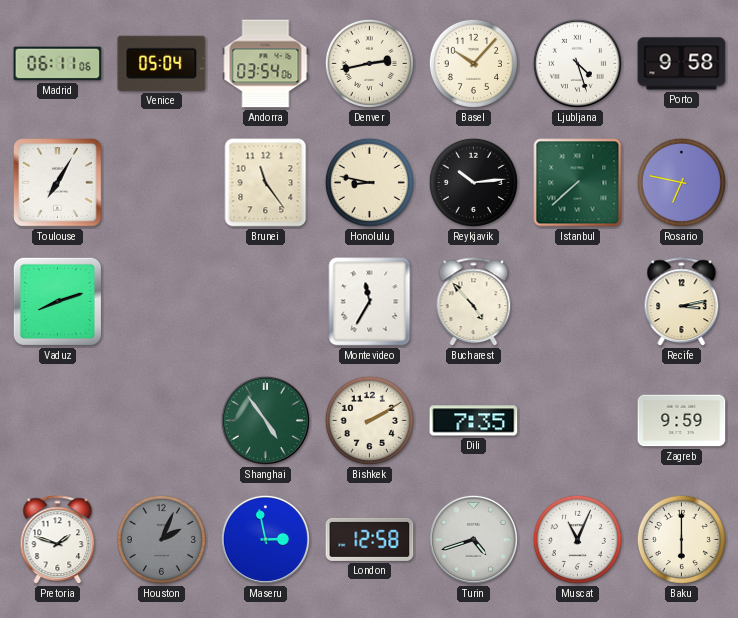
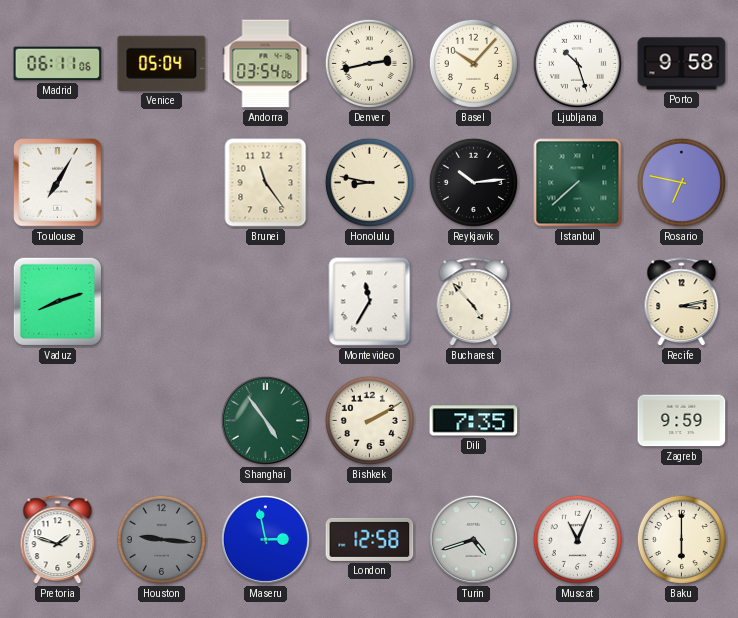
Ljubljana: 4:27 -> 10:27 (577, 63)
Houston: 2:04 -> 9:16 (161, 539)
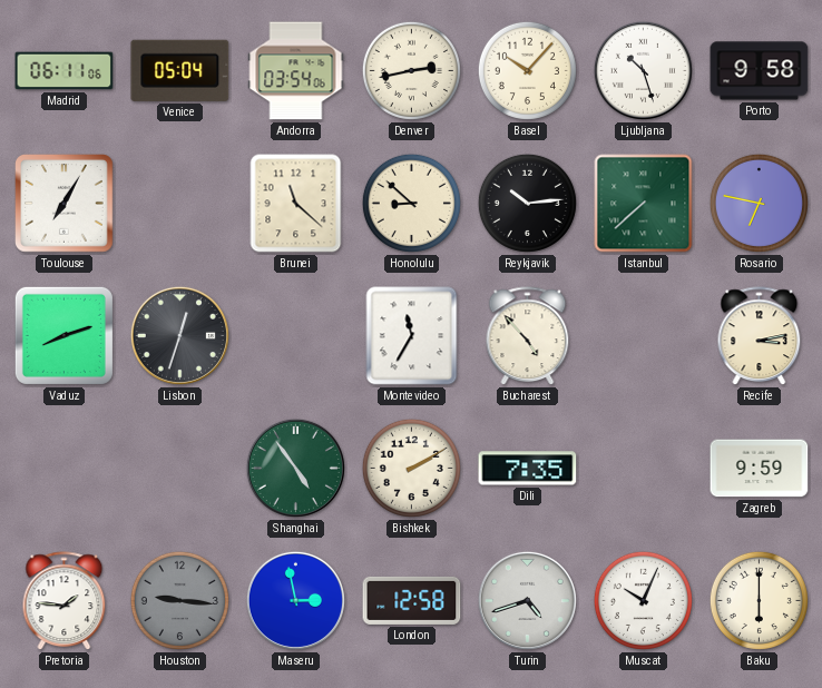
Brunei: 11:24 -> 11:22 (296, 204)
Honolulu: 8:47 -> 8:52 (411, 203)
Lisbon: none -> 12:33 (179, 335)
Pretoria: 1:48 -> 1:46 (65, 601)
Muscat: 11:04 -> 10:04 (643, 600)
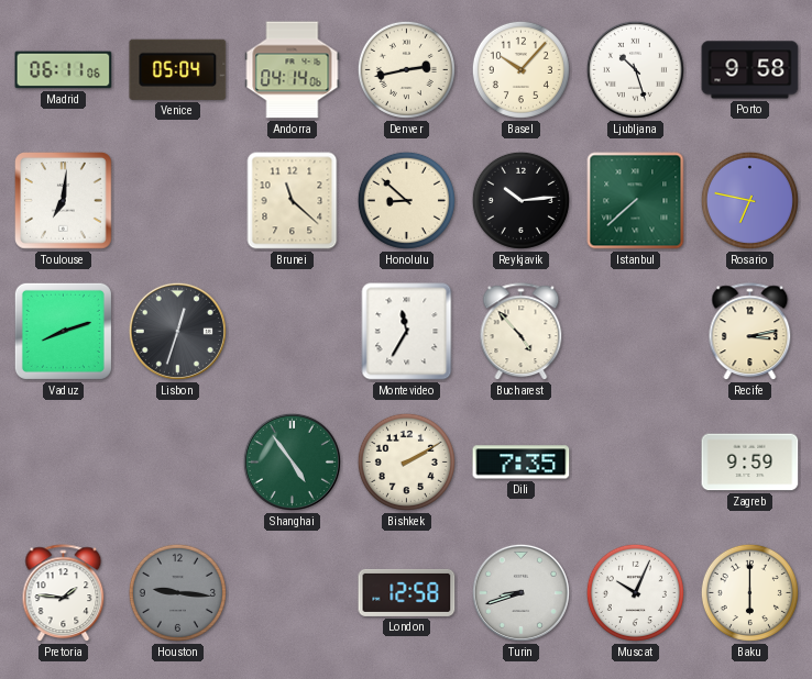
Andorra: 03:54 -> 04:14 (293, 70)
Toulouse: 7:05 -> 7:01 (64, 201)
Maseru: 2:58 -> none (295, 600)
Turin: 4:42 -> 8:42 (520, 592)
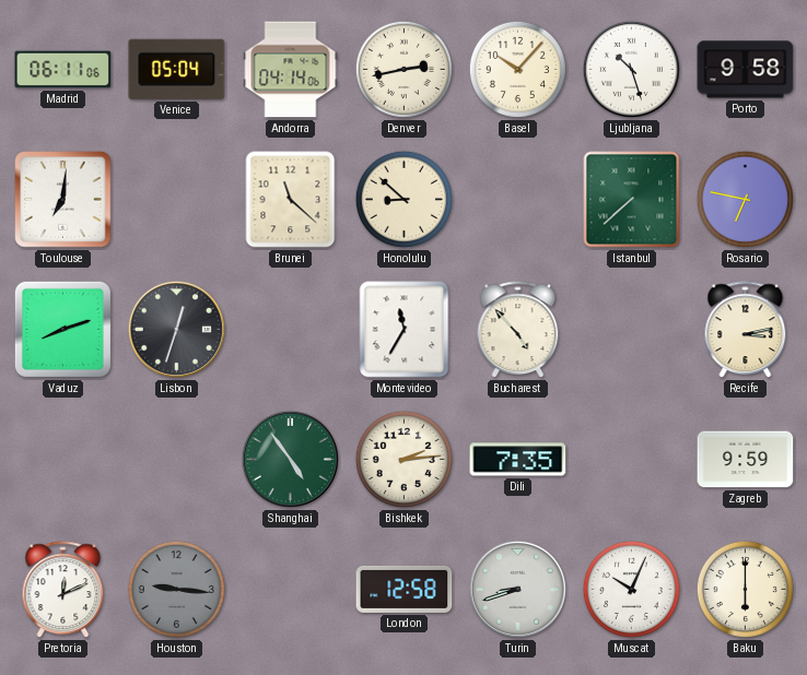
Reykjavik: 10:14 -> none (520, 200)
Bishkek: 2:10 -> 2:14 (403, 459)
Pretoria: 1:46 -> 12:11 (63, 590)
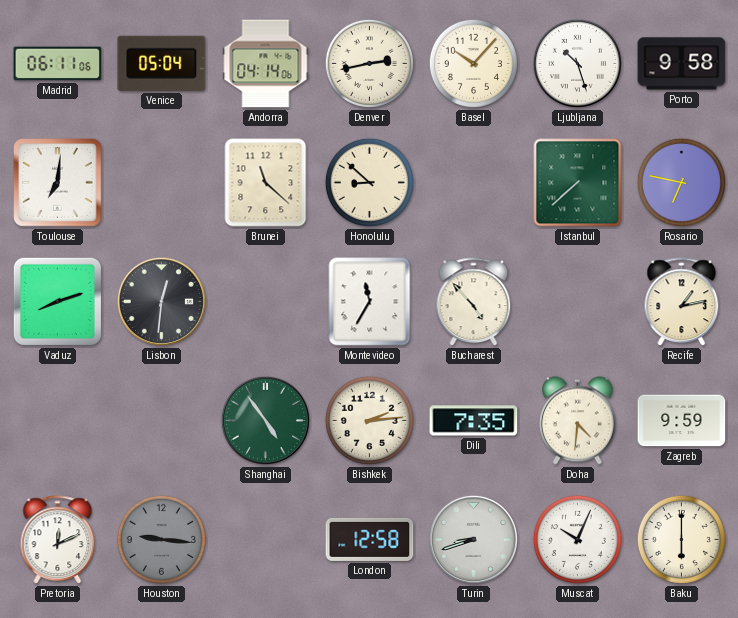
Lisbon: 12:33 -> 12:31 (161, 301)
Recife: 3:13 -> 1:13 (682, 302)
Doha: none -> 4:31 (577, 421)
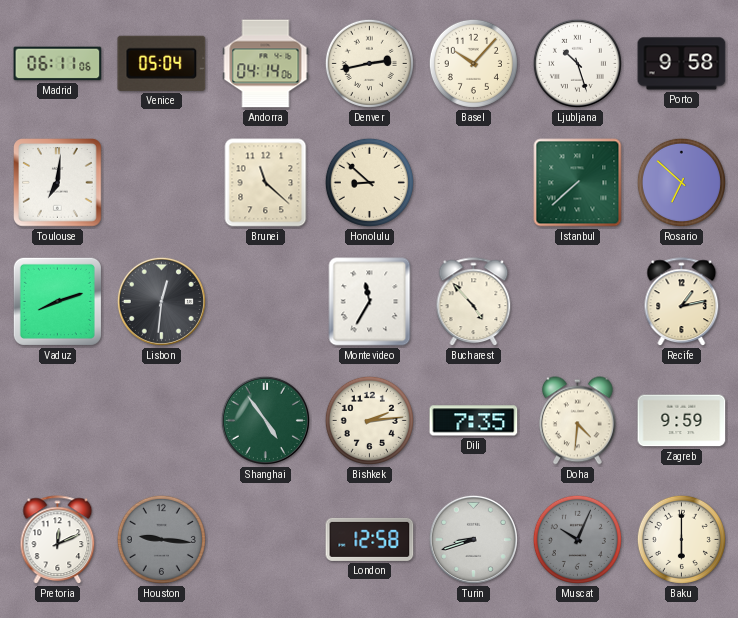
Rosario: 6:47 -> 6:52 (681, 182)
Muscat dial: white -> grey (577, 539)
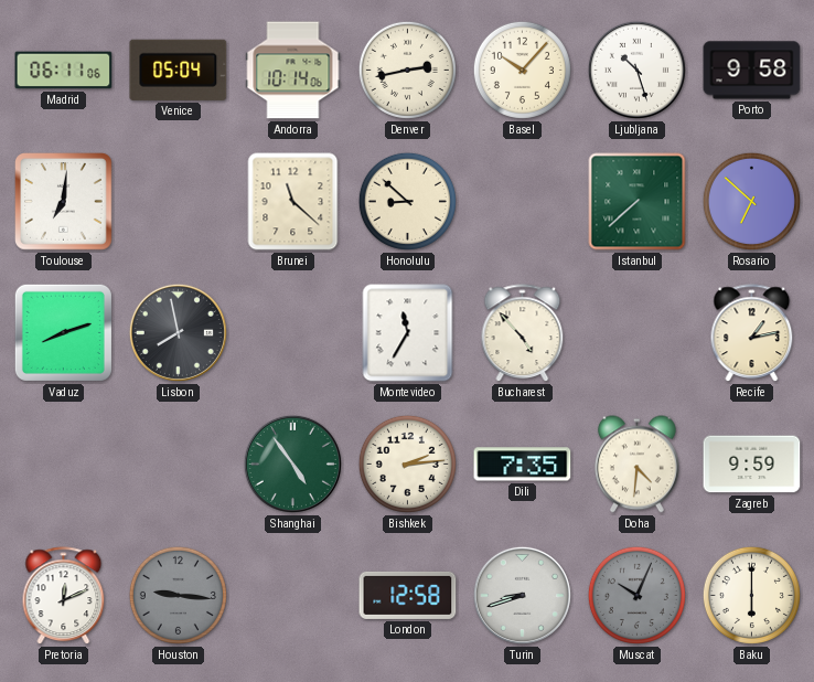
Andorra: 04:14 -> 10:14 (293, 71)
Lisbon: 12:31 -> 7:58 (178, 332)
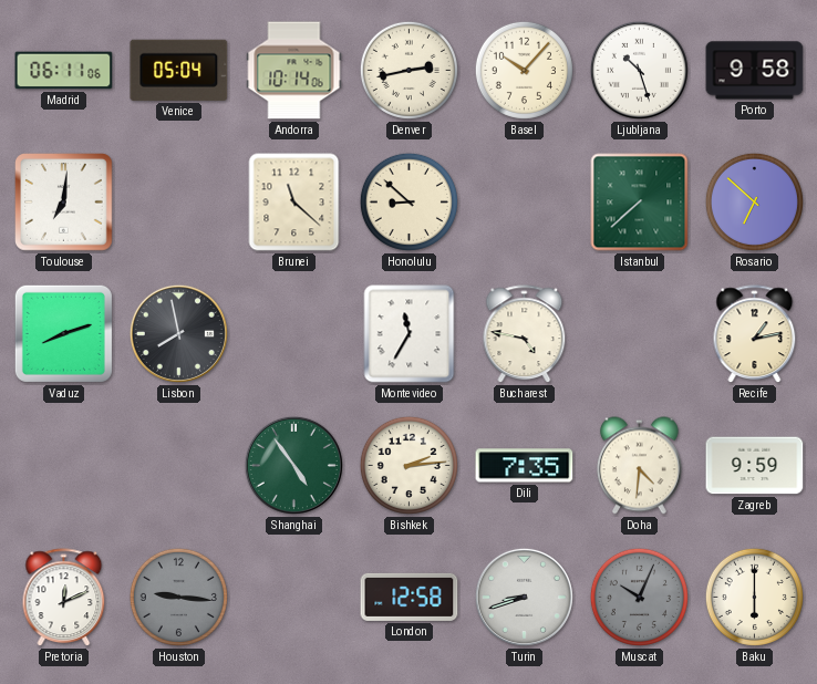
Bucharest: 4:53 -> 4:47 (525, 334)
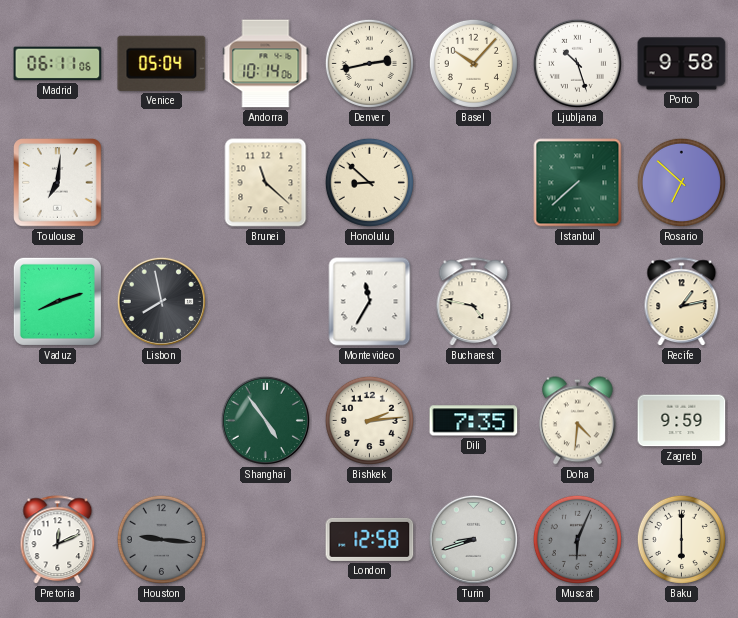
Muscat: 10:04 -> 6:04 (577, 539)
